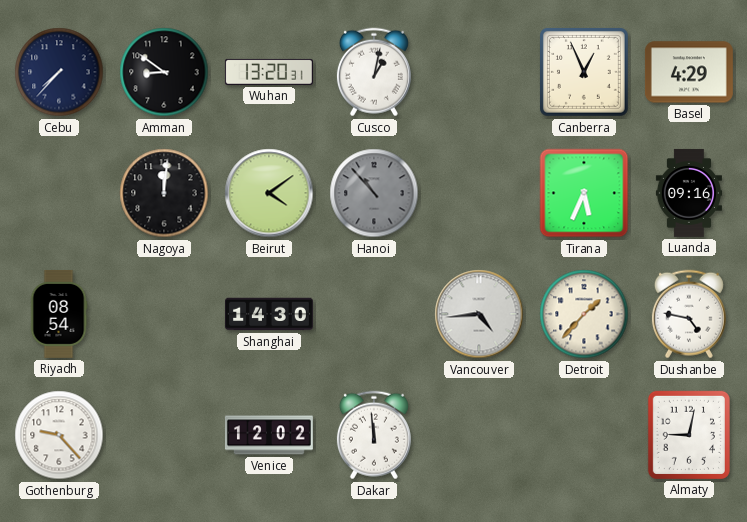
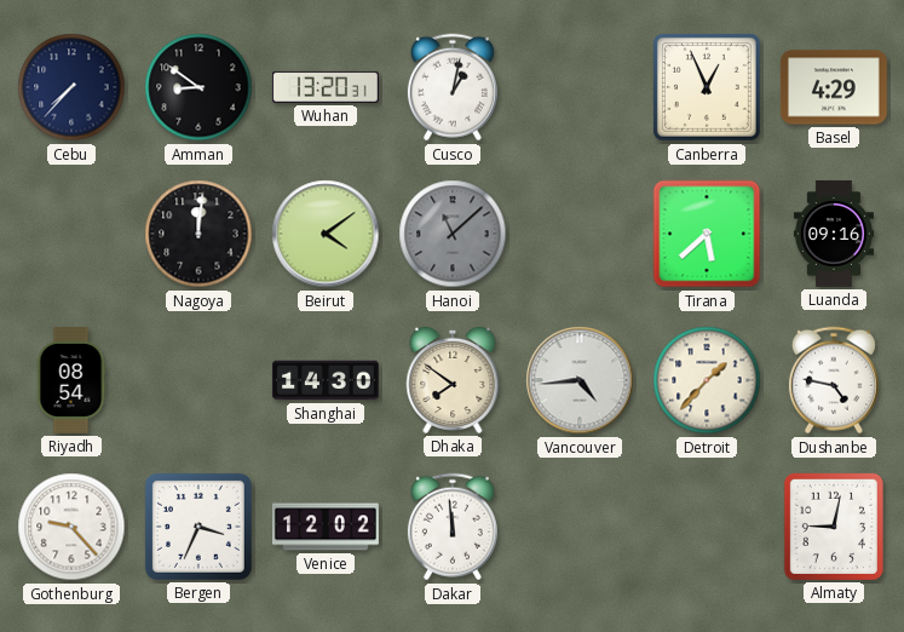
Hanoi: 10:53 -> 11:08 (453, 234)
Tirana: 5:34 -> 5:38 (707, 234)
Dhaka: none -> 7:51 (453, 380)
Bergen: none -> 3:34 (198, 527)
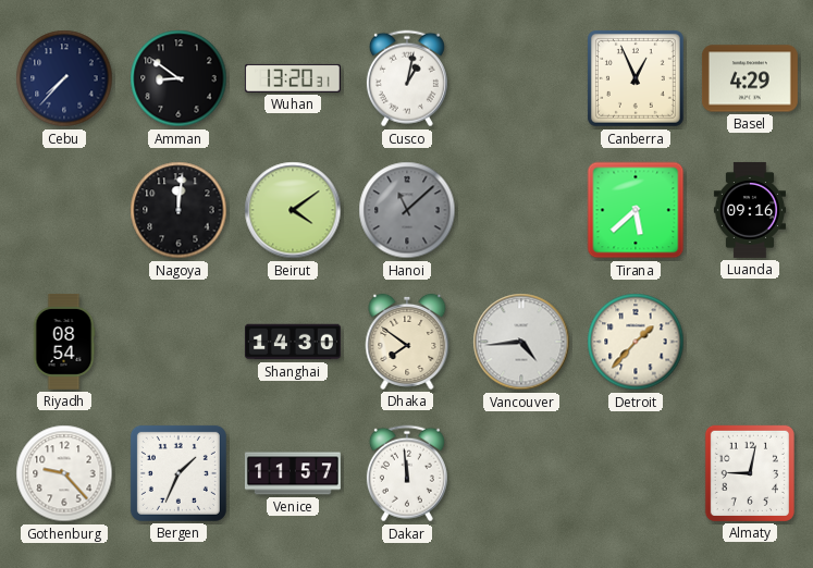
Dushanbe: 4:47 -> none (834, 380)
Bergen: 3:34 -> 1:34 (178, 473)
Venice: 12:02 -> 11:57 (293, 473)
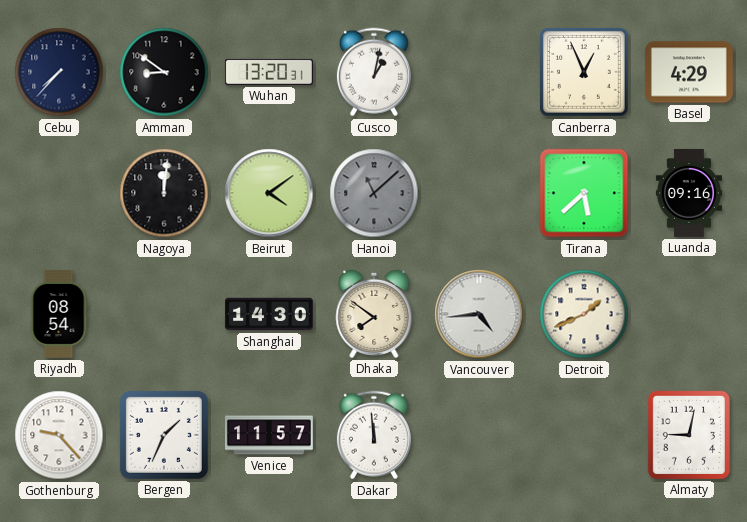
Detroit: 1:37 -> 1:41 (584, 314)
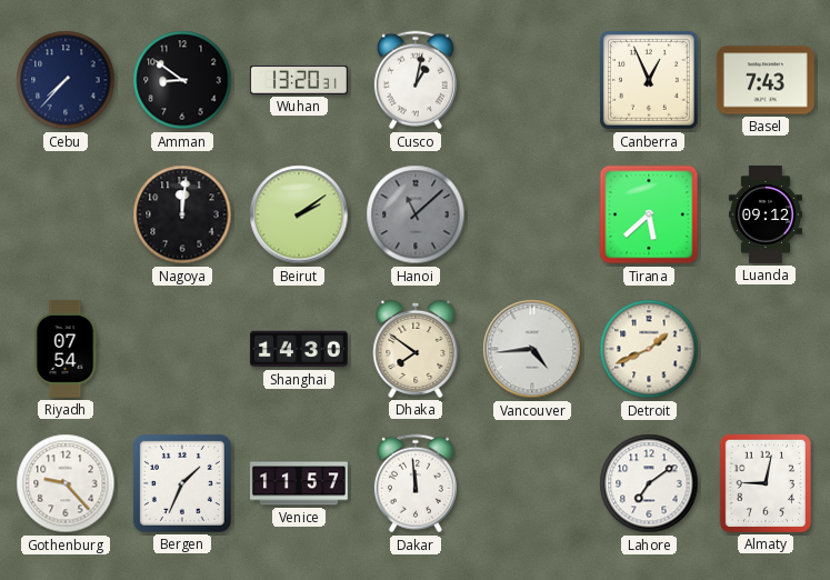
Basel: 4:29 -> 7:43 (766, 80)
Beirut: 4:09 -> 2:09 (299, 214)
Luanda: 09:16 -> 09:12 (766, 214)
Riyadh: 08:54 -> 07:54 (66, 349)
Lahore: none -> 7:09 (649, 483)
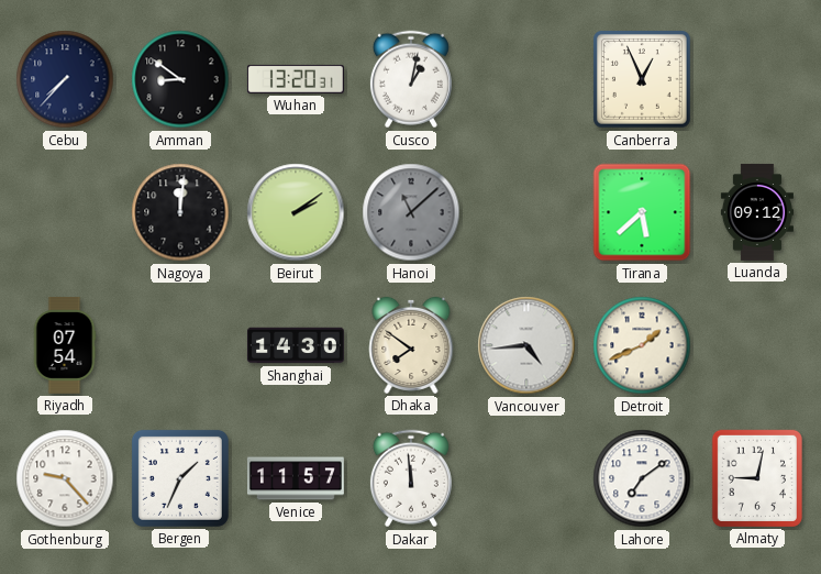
Basel: 7:43 -> none (766, 80)
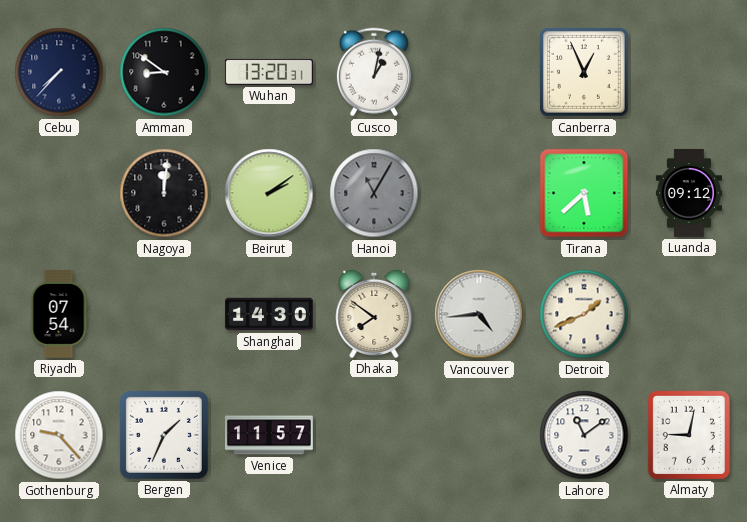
Hanoi: 11:08 -> 11:05 (374, 193)
Dakar: 11:59 -> none (411, 478)
Lahore: 7:09 -> 11:09 (584, 435)
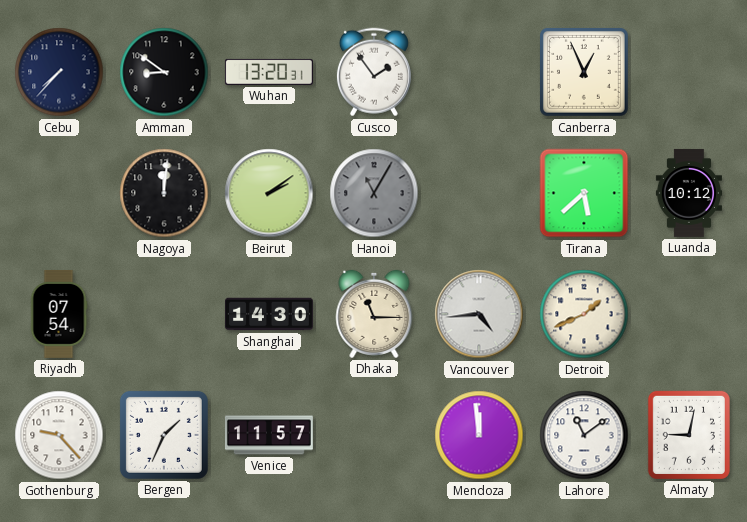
Cusco: 1:02 -> 1:54 (374, 72)
Luanda: 09:12 -> 10:12 (689, 193)
Dhaka: 7:51 -> 11:15 (374, 314)
Mendoza: none -> 11:59 (479, 435)
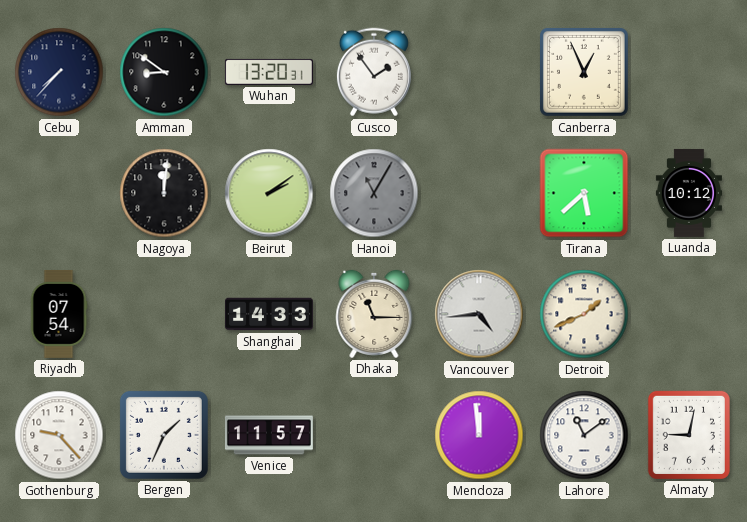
Shanghai: 14:30 -> 14:33 (269, 314)
